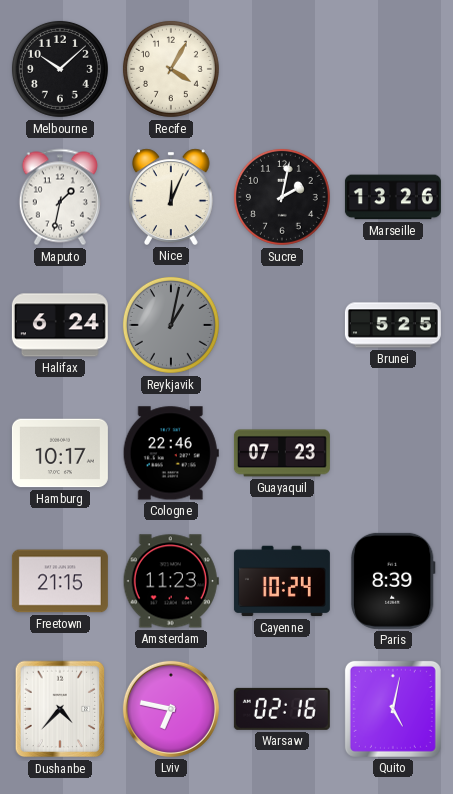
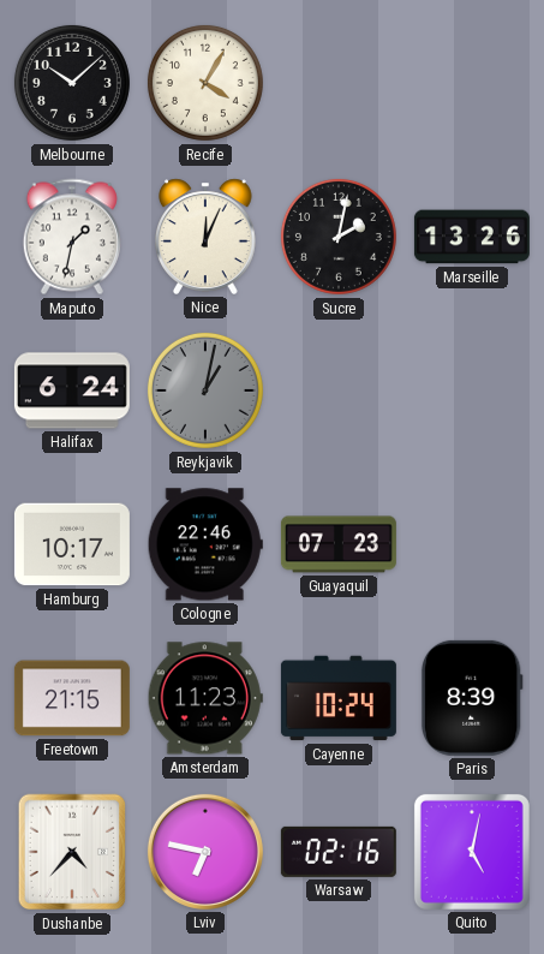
Brunei: 5:25 -> none (393, 325)
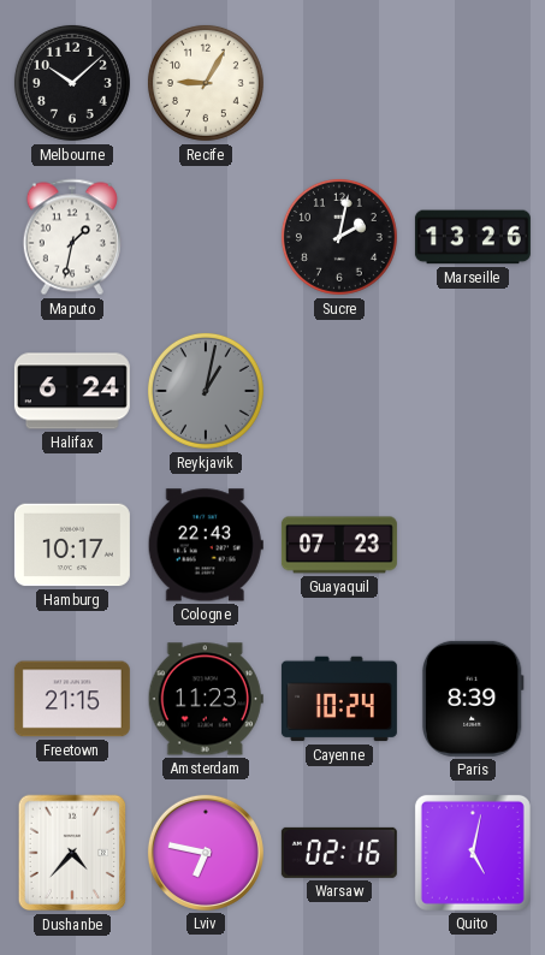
Recife: 4:05 -> 9:05 (206, 83)
Nice: 12:04 -> none (207, 237)
Cologne: 22:46 -> 22:43 (206, 545)
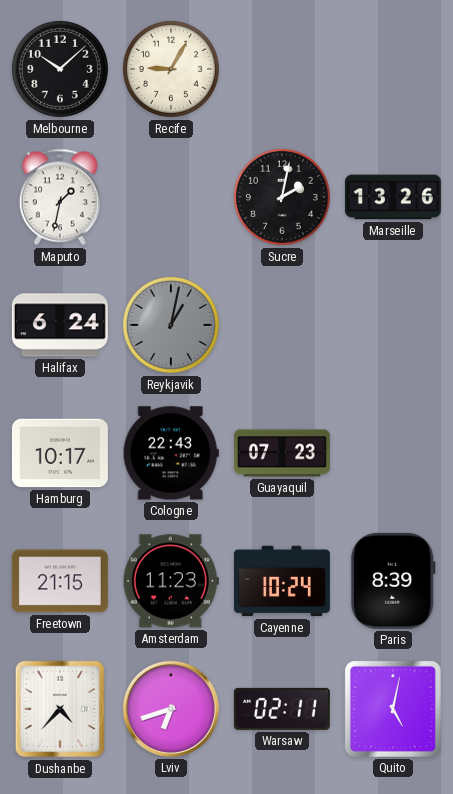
Lviv: 6:47 -> 6:42 (171, 709)
Warsaw: 02:16 -> 02:11 (282, 709)
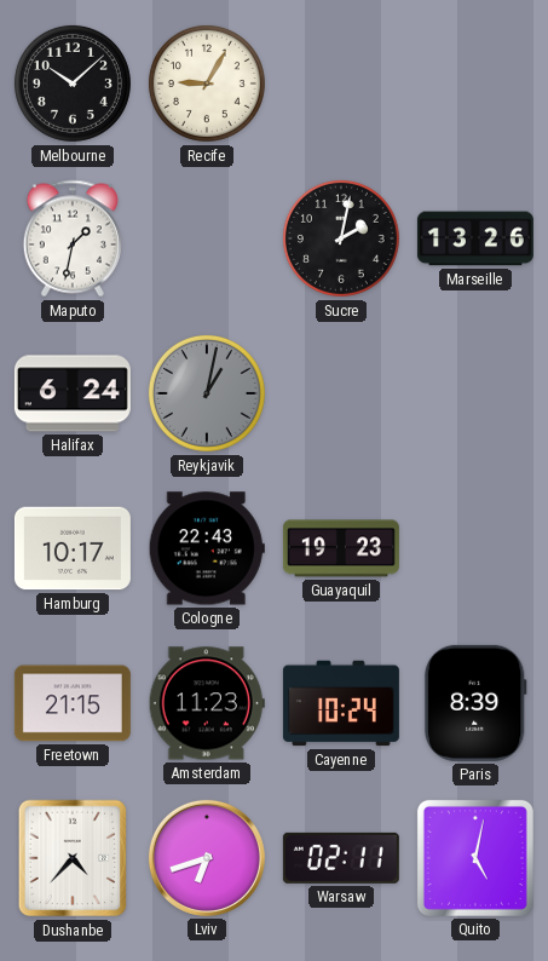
Guayaquil: 07:23 -> 19:23 (341, 548)
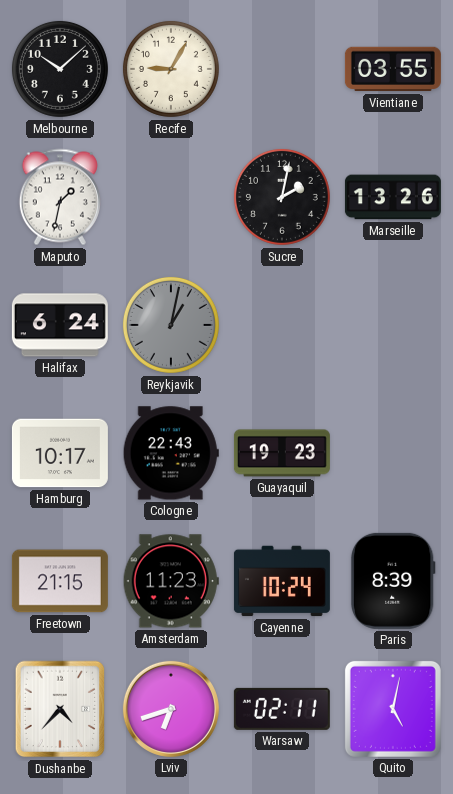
Vientiane: none -> 03:55 (393, 69)
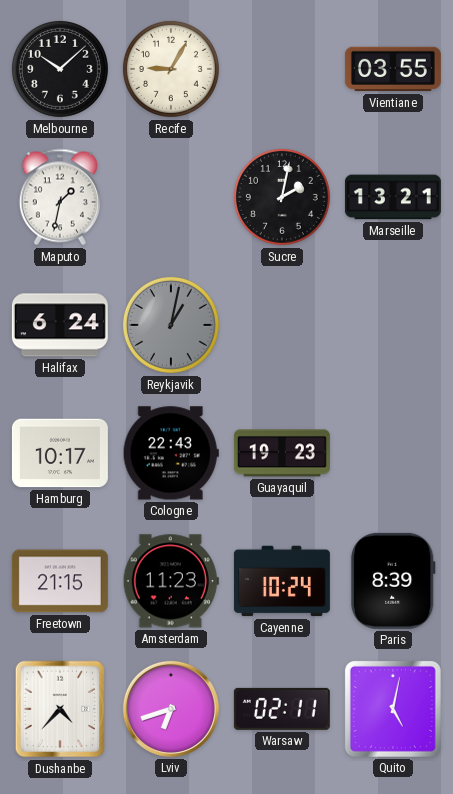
Marseille: 13:26 -> 13:21 (393, 197)
